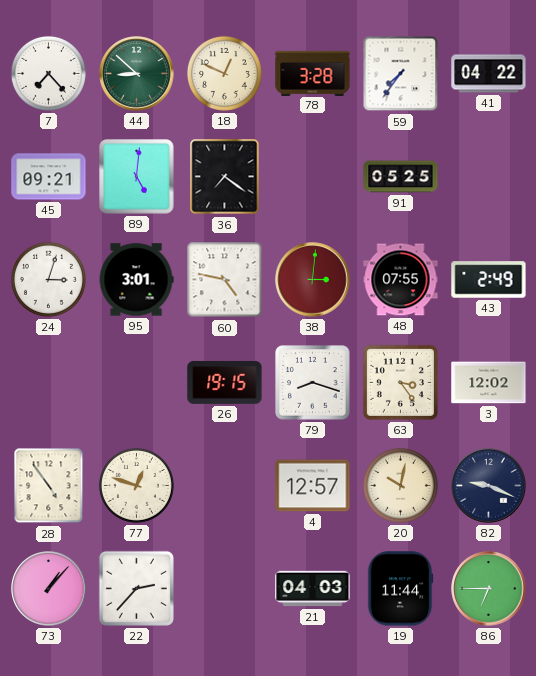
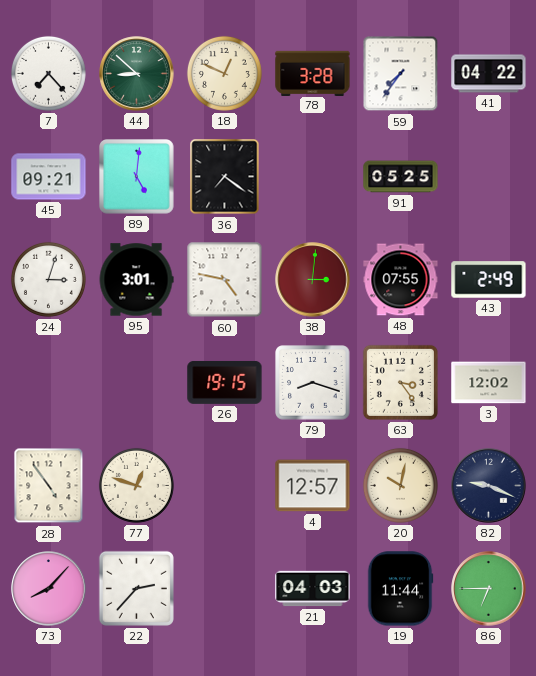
73: 1:07 -> 8:07 (49, 589)
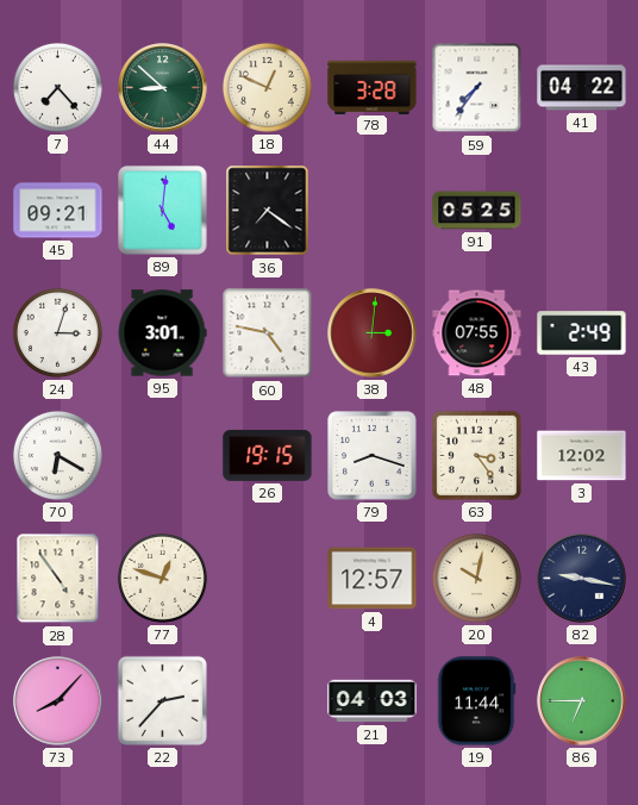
70: none -> 6:20 (57, 455)
82: 9:19 -> 9:17 (582, 579)
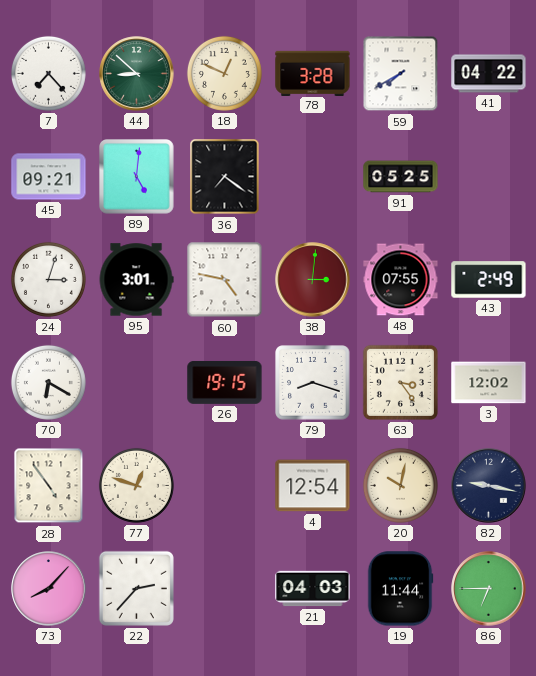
59: 7:36 -> 7:40 (401, 74)
4: 12:57 -> 12:54 (313, 486)
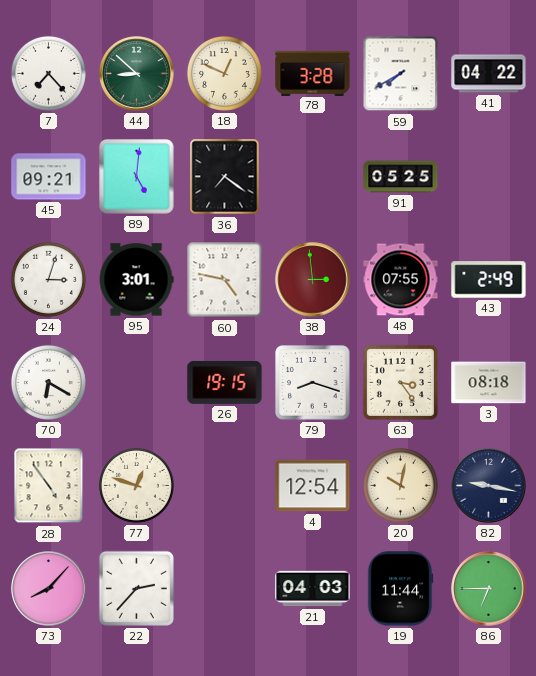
38: 3:01 -> 2:59 (313, 280)
3: 12:02 -> 08:18 (489, 383)
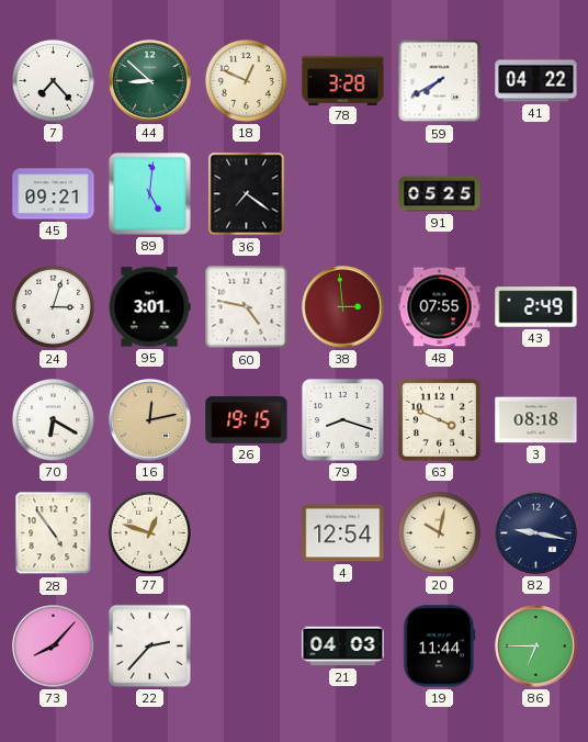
16: none -> 12:13 (150, 420)
63: 3:24 -> 3:49 (439, 419)
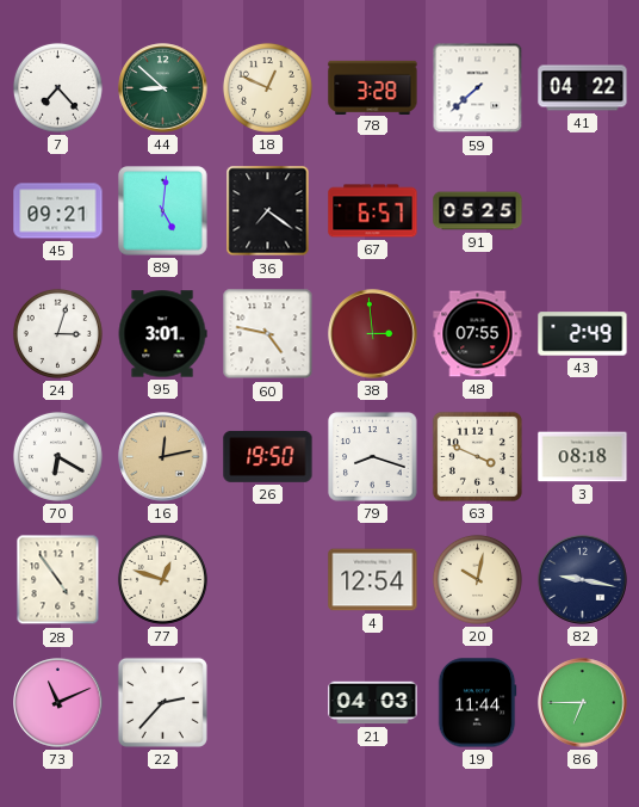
59: 7:40 -> 7:38 (478, 88)
67: none -> 6:57 (373, 211)
26: 19:15 -> 19:50 (268, 456)
73: 8:07 -> 11:11 (58, 703)
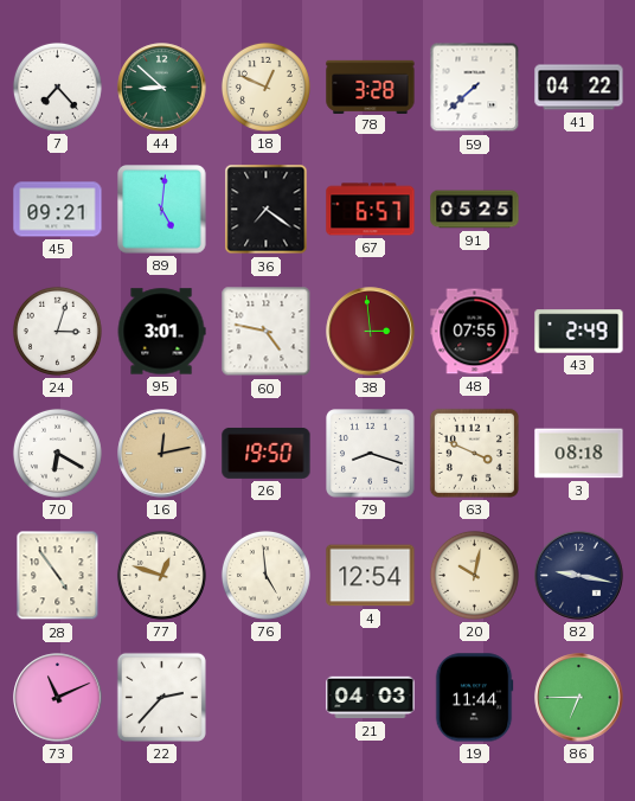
76: none -> 4:59 (265, 575)
